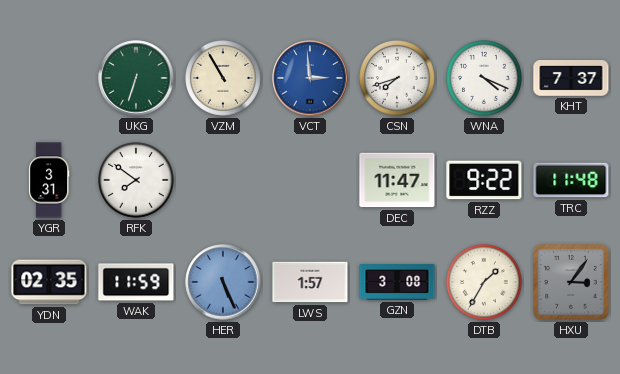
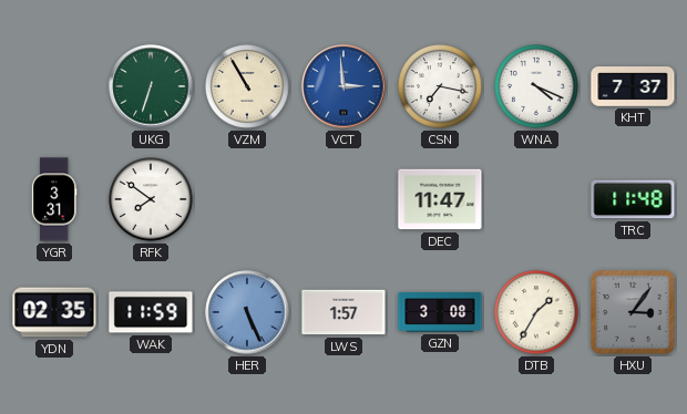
CSN: 7:42 -> 7:17 (441, 87)
RZZ: 9:22 -> none (484, 180)
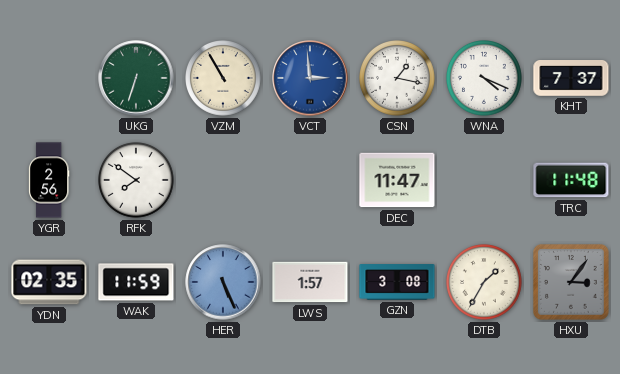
CSN: 7:17 -> 1:17 (398, 79)
YGR: 3:31 -> 2:56 (49, 180)
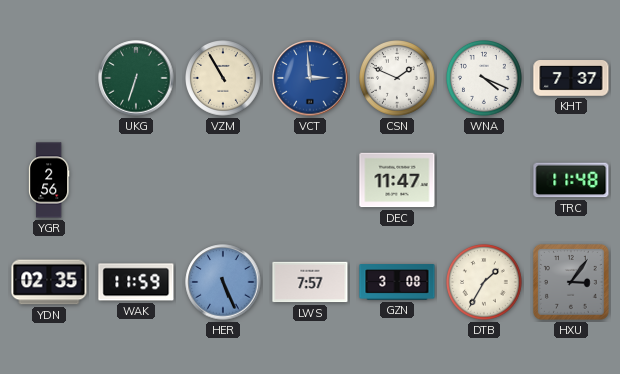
CSN: 1:17 -> 1:49 (398, 79)
RFK: 7:51 -> none (137, 181)
LWS: 1:57 -> 7:57 (310, 282)
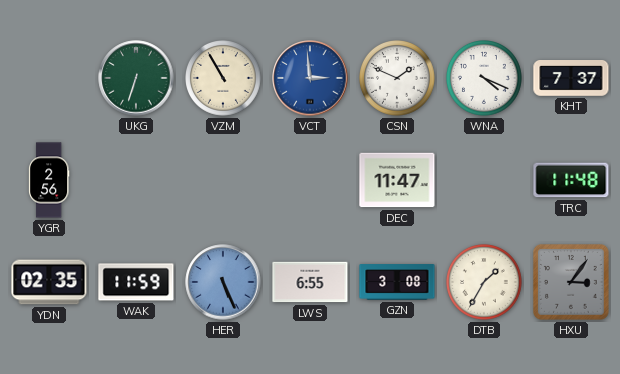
LWS: 7:57 -> 6:55 (310, 282)
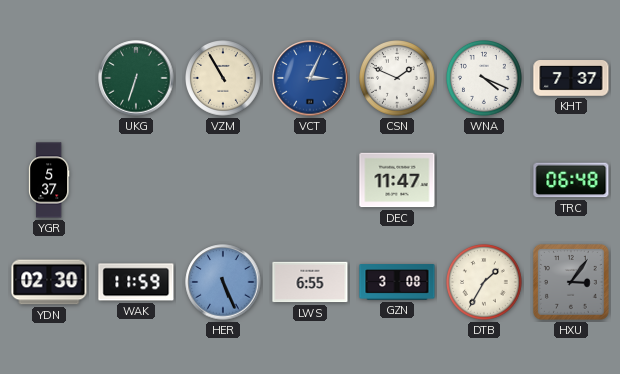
VCT: 2:59 -> 3:04 (310, 78)
YGR: 2:56 -> 5:37 (49, 180)
TRC: 11:48 -> 06:48 (571, 180)
YDN: 02:35 -> 02:30 (49, 282)
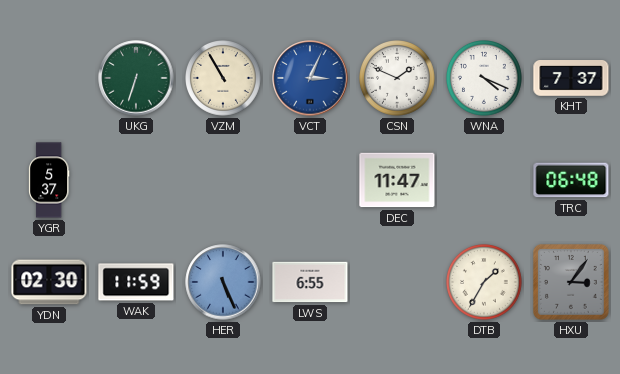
GZN: 3:08 -> none (397, 282)
